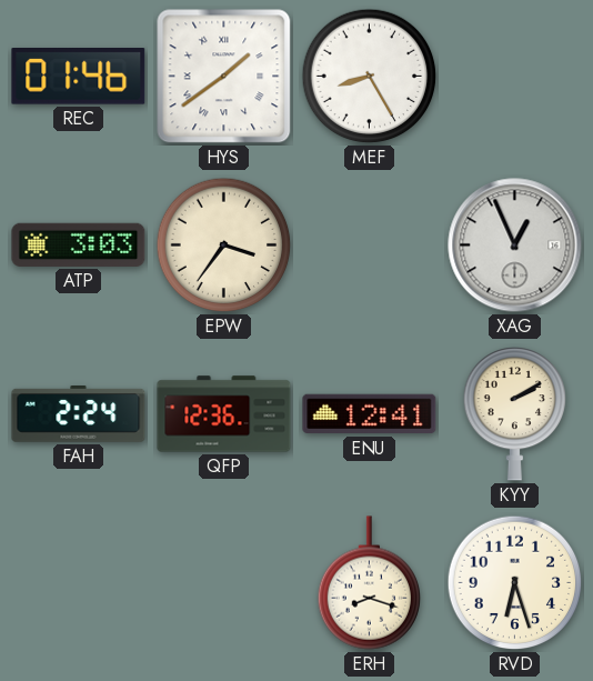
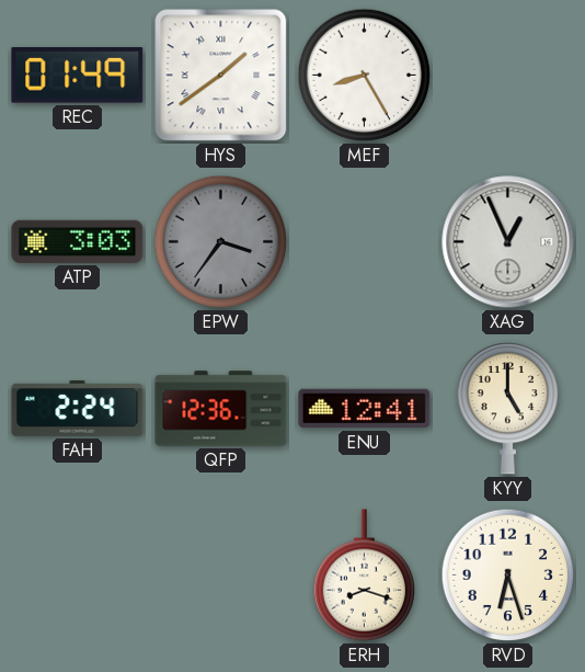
REC: 01:46 -> 01:49 (78, 76)
EPW dial: cream -> grey (221, 242)
KYY: 2:10 -> 5:00 (507, 408)
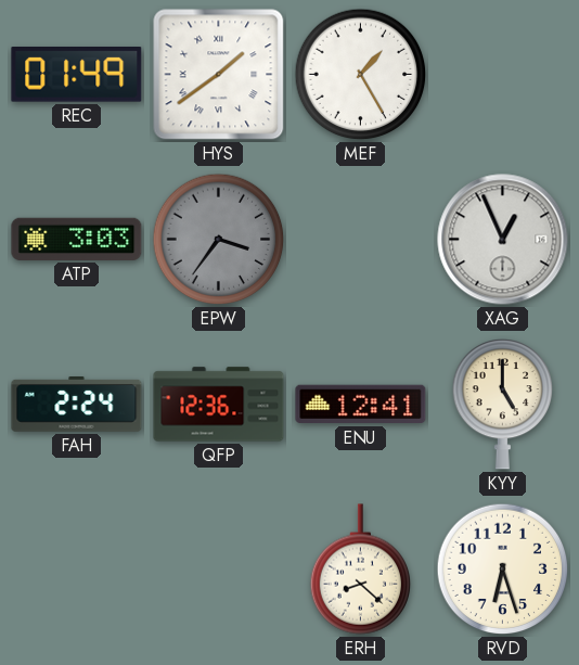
MEF: 8:25 -> 1:25 (361, 75)
ERH: 8:18 -> 8:22 (360, 570)
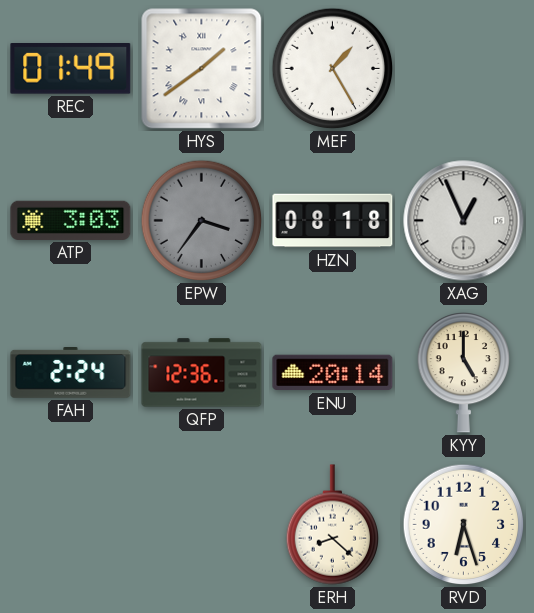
HZN: none -> 08:18 (333, 221)
ENU: 12:41 -> 20:14 (333, 373)
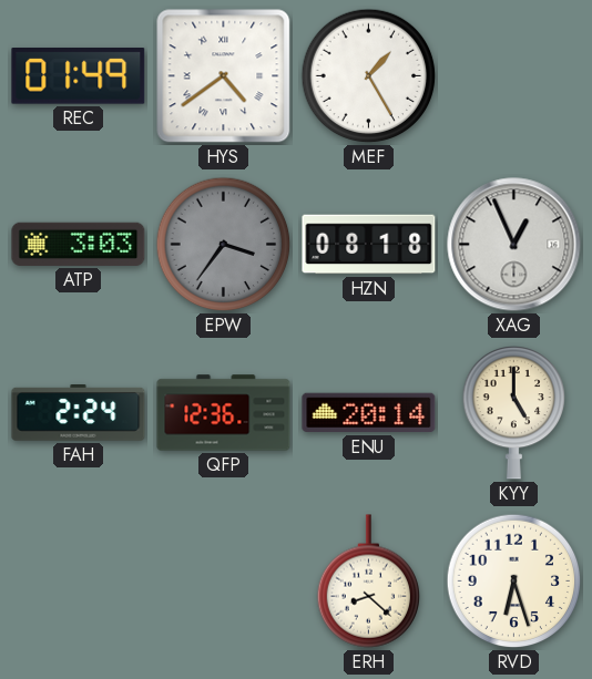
HYS: 1:39 -> 4:39 (224, 76)
